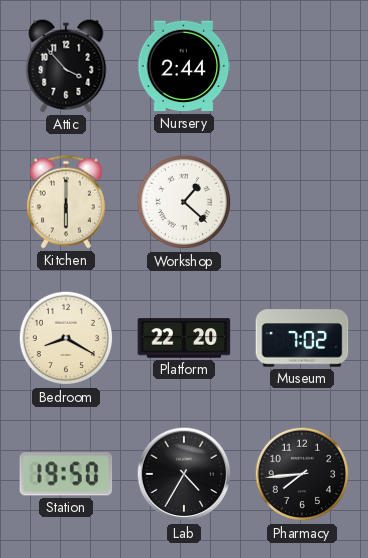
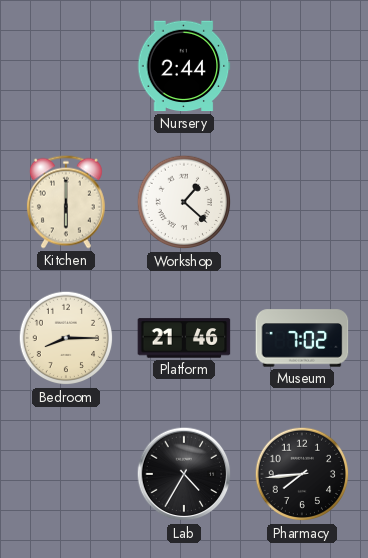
Attic: 3:53 -> none (66, 66)
Bedroom: 8:20 -> 8:15 (66, 338)
Platform: 22:20 -> 21:46 (184, 338)
Station: 19:50 -> none (66, 474)
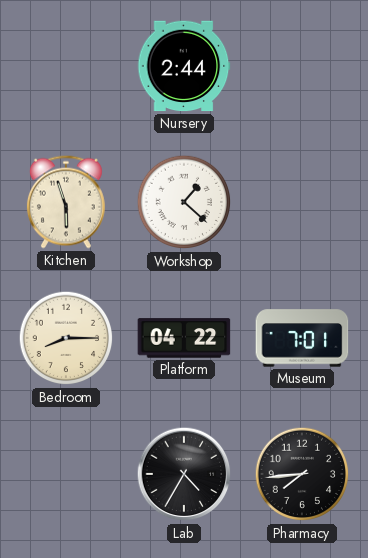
Kitchen: 6:00 -> 5:57 (66, 202)
Platform: 21:46 -> 04:22 (184, 338)
Museum: 7:02 -> 7:01 (302, 338)
